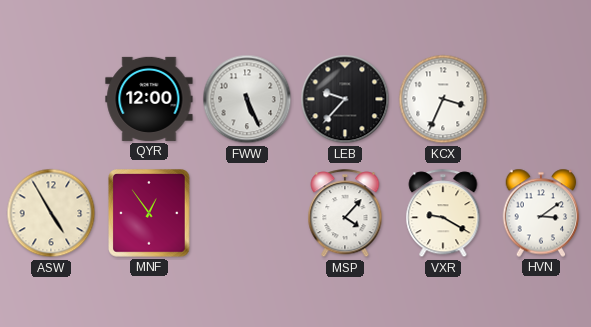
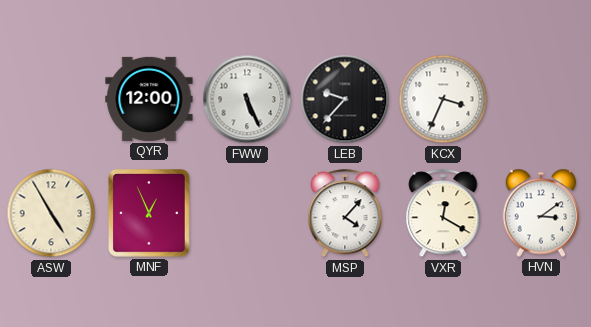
MNF: 12:54 -> 12:56 (150, 214)
VXR: 9:20 -> 12:20 (443, 214)
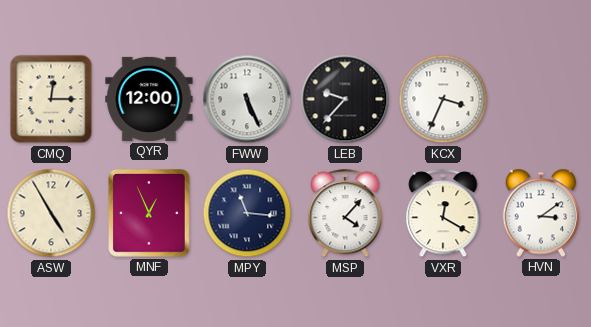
CMQ: none -> 12:15 (51, 99)
MPY: none -> 11:16 (247, 213)
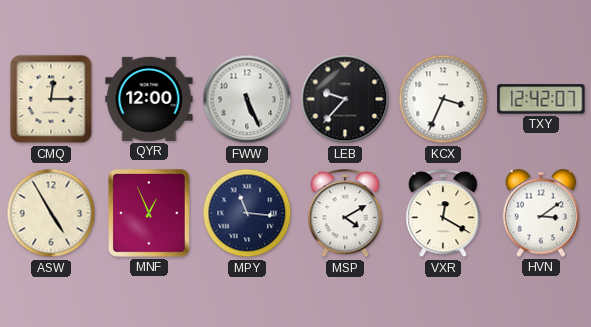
TXY: none -> 12:42 (541, 99)
MSP: 4:07 -> 4:10 (345, 214)
